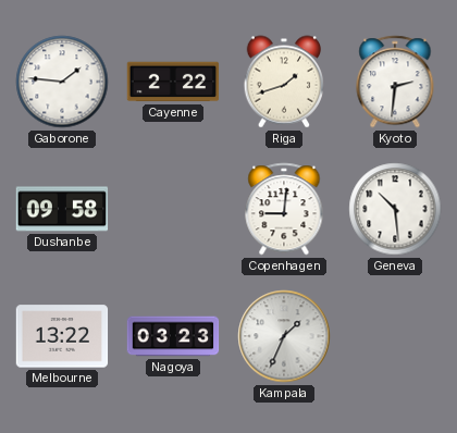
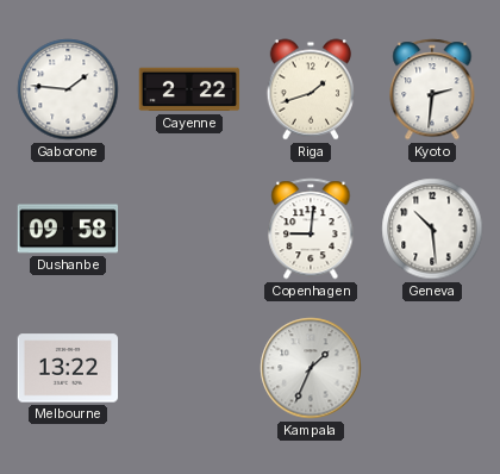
Nagoya: 03:23 -> none (173, 336)
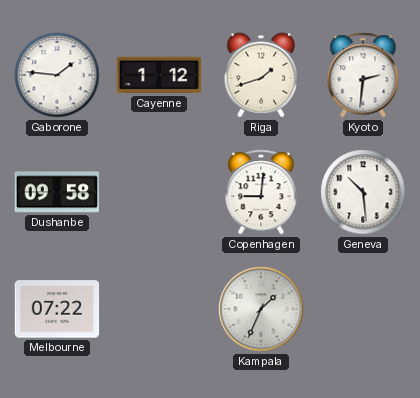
Cayenne: 2:22 -> 1:12 (159, 75)
Melbourne: 13:22 -> 07:22 (57, 309)
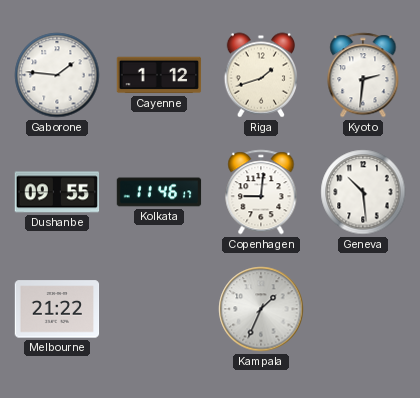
Dushanbe: 09:58 -> 09:55 (57, 192)
Kolkata: none -> 11:46 (159, 192)
Melbourne: 07:22 -> 21:22 (57, 309)
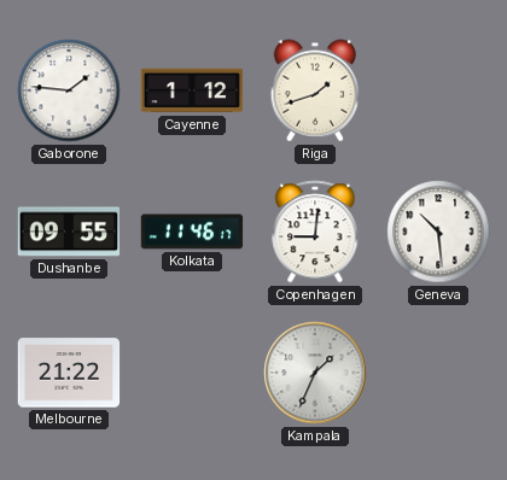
Kyoto: 2:31 -> none (363, 75)
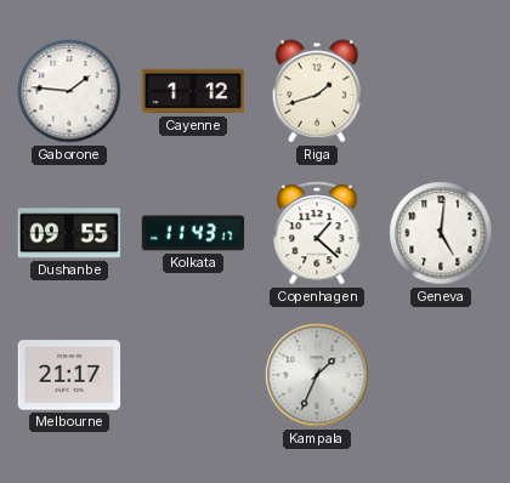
Kolkata: 11:46 -> 11:43 (193, 233)
Copenhagen: 9:01 -> 1:22 (317, 233)
Geneva: 10:29 -> 5:01 (441, 233)
Melbourne: 21:22 -> 21:17 (69, 375)
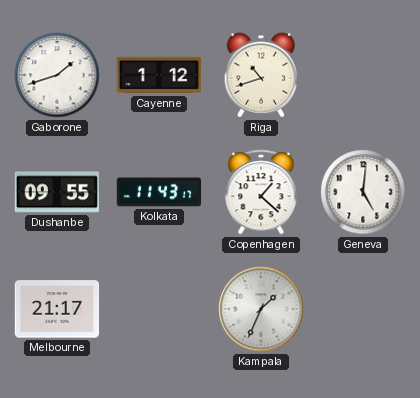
Gaborone: 1:46 -> 1:42 (57, 75)
Riga: 1:42 -> 10:42 (260, 75)
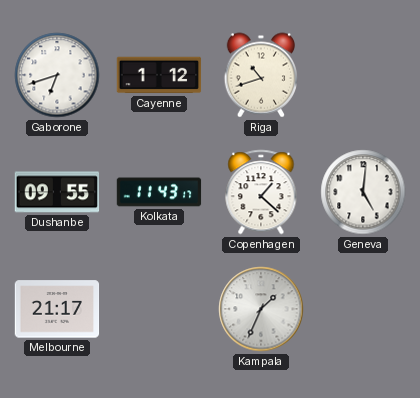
Gaborone: 1:42 -> 6:42 (57, 75)
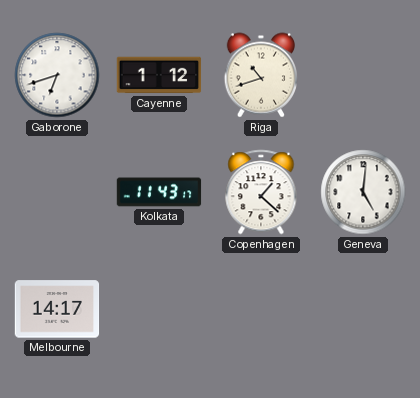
Dushanbe: 09:55 -> none (57, 192)
Melbourne: 21:17 -> 14:17 (57, 309)
Kampala: 1:34 -> none (261, 309)
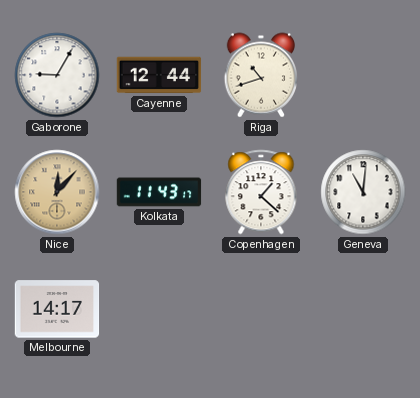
Gaborone: 6:42 -> 9:05 (57, 75)
Cayenne: 1:12 -> 12:44 (159, 75)
Nice: none -> 12:07 (57, 192)
Geneva: 5:01 -> 11:01 (363, 192)
